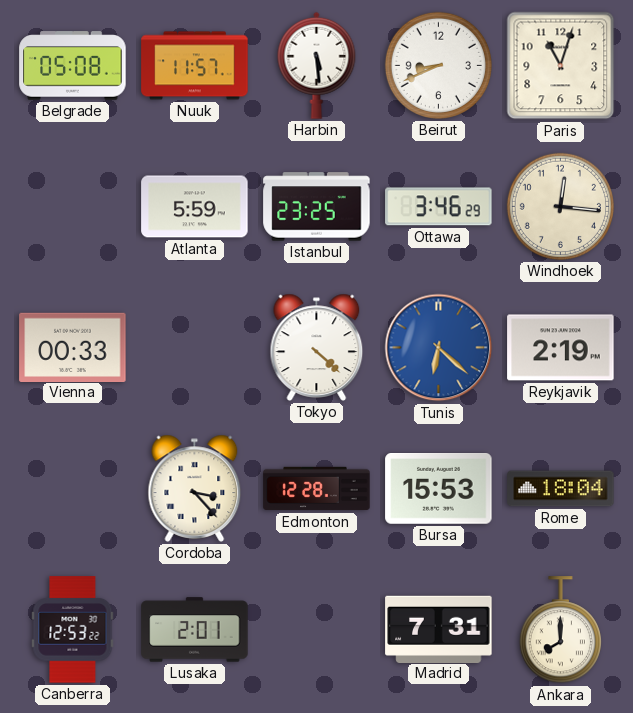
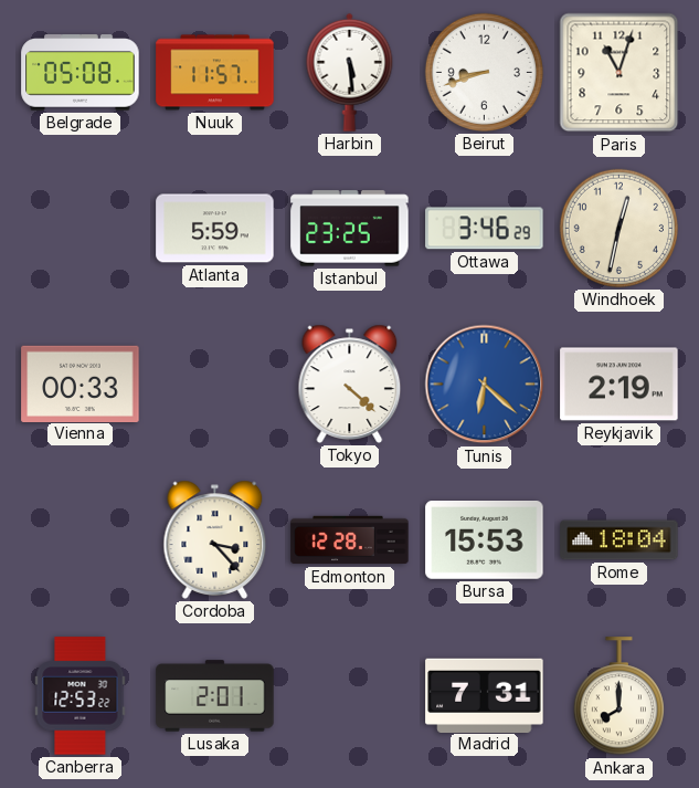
Beirut: 8:41 -> 8:42 (484, 72)
Windhoek: 12:16 -> 12:32 (618, 228)
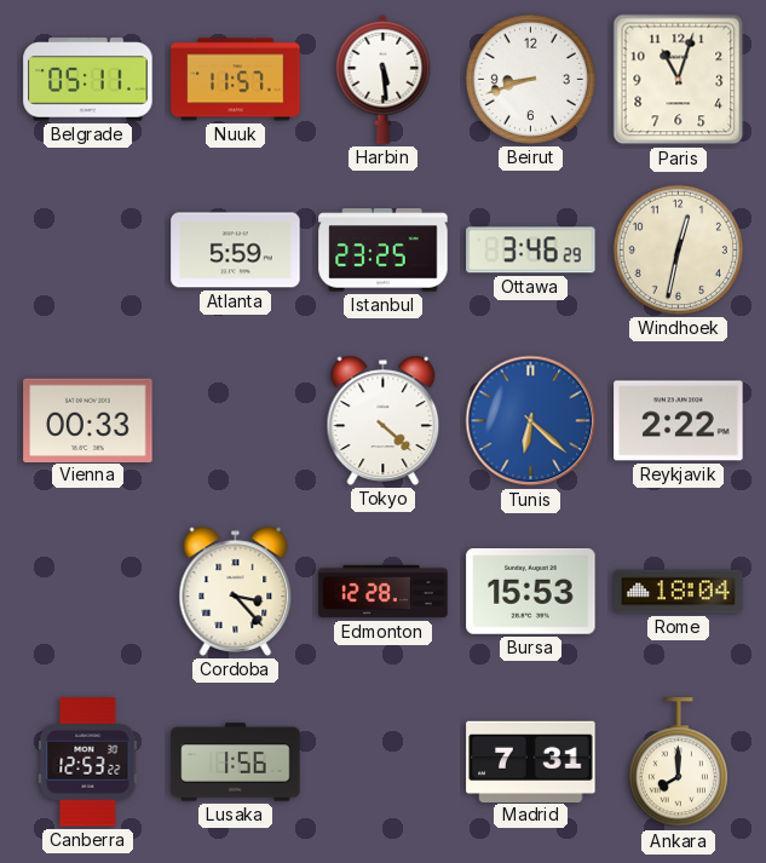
Belgrade: 05:08 -> 05:11 (88, 80)
Reykjavik: 2:19 -> 2:22 (679, 421)
Lusaka: 2:01 -> 1:56 (236, 763)
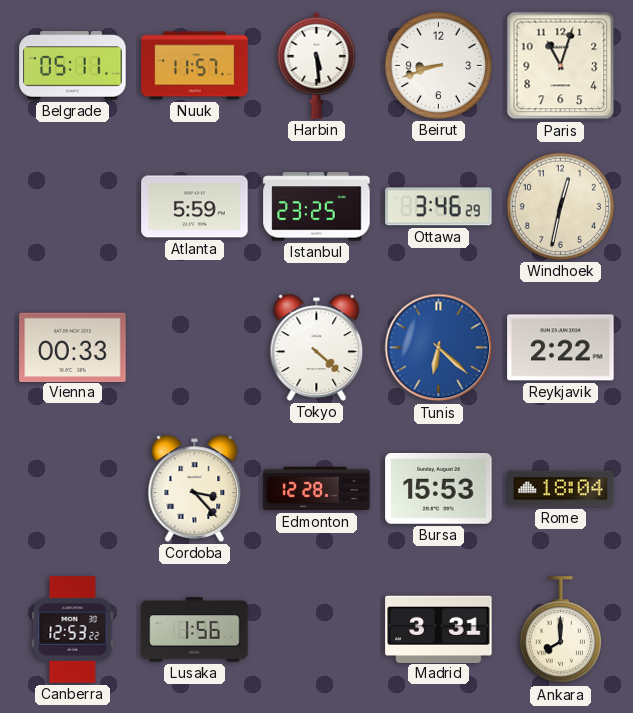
Madrid: 7:31 -> 3:31 (439, 629)
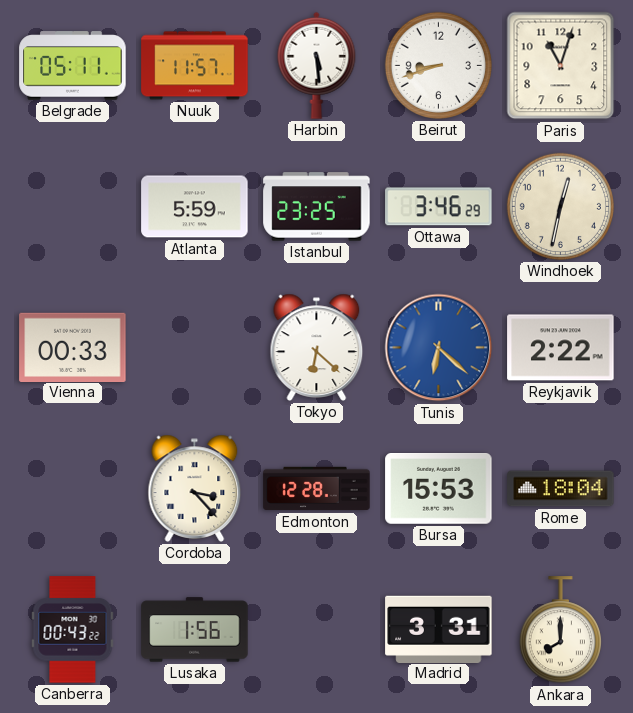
Tokyo: 4:22 -> 6:22 (317, 347)
Canberra: 12:53 -> 00:43 (73, 630)
